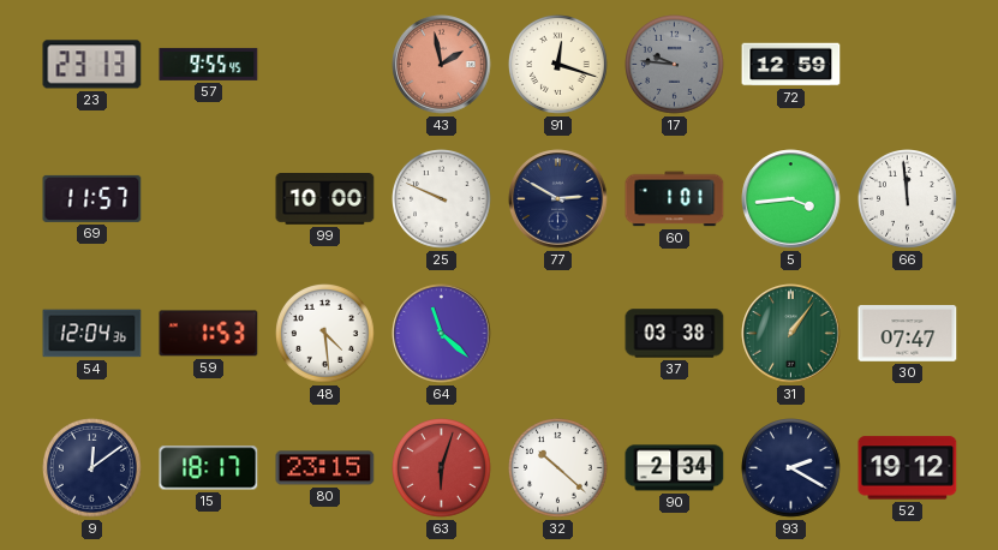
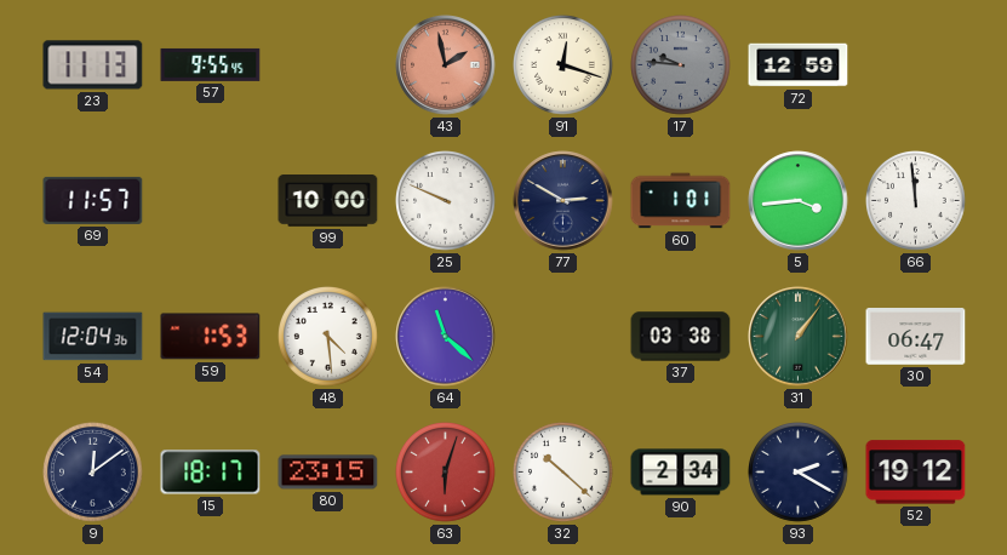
23: 23:13 -> 11:13 (93, 65)
30: 07:47 -> 06:47 (916, 337)
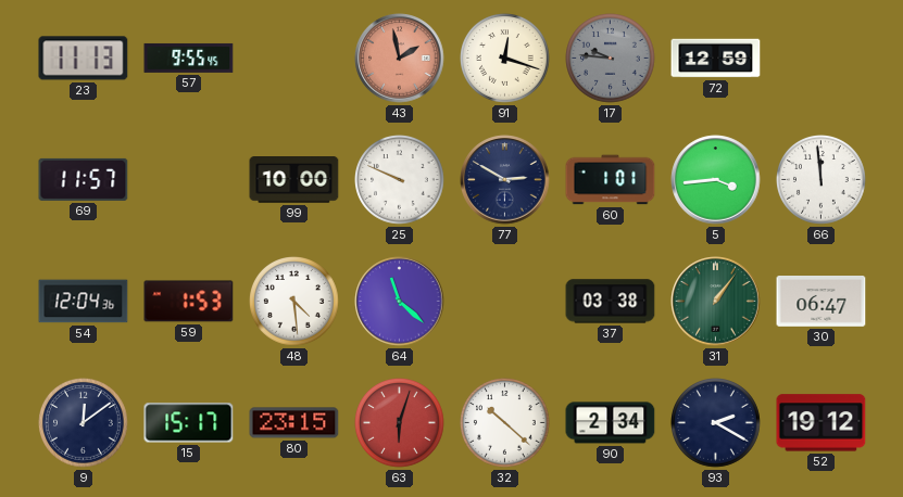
15: 18:17 -> 15:17 (189, 423)
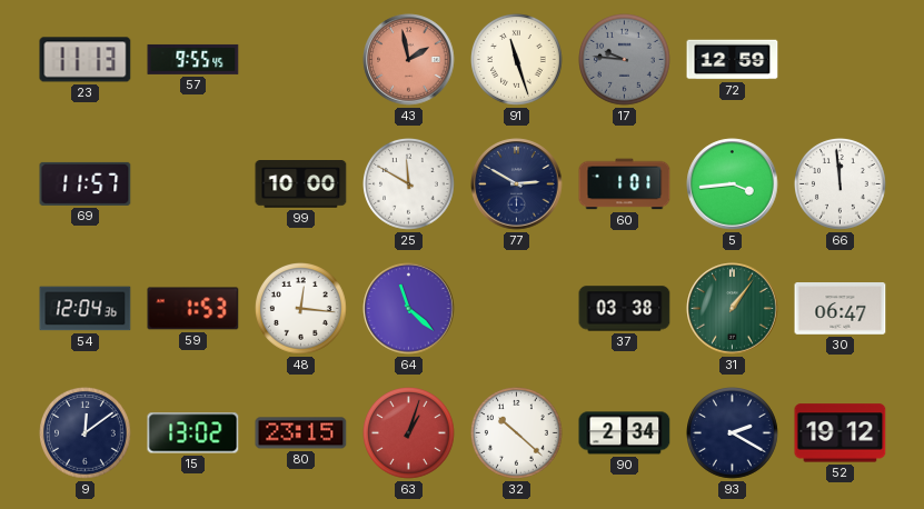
91: 12:18 -> 11:27 (517, 60)
25: 9:49 -> 11:50 (409, 184)
48: 4:29 -> 12:16 (301, 309)
15: 15:17 -> 13:02 (193, 433)
63: 6:03 -> 1:03 (409, 433)
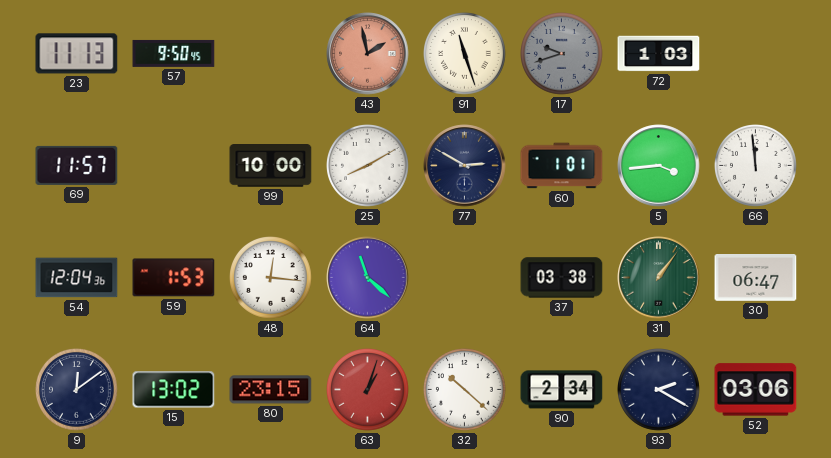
57: 9:55 -> 9:50 (174, 53)
17: 9:46 -> 9:42 (562, 54)
72: 12:59 -> 1:03 (659, 54)
25: 11:50 -> 8:10 (368, 166)
52: 19:12 -> 03:06 (756, 390)
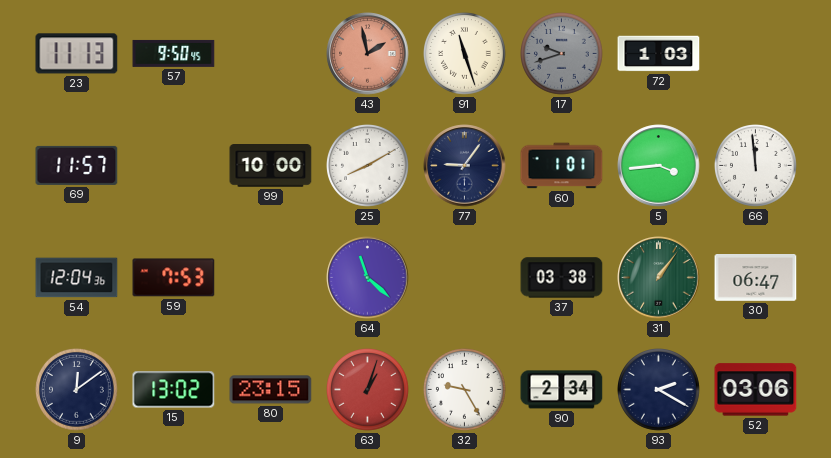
77: 2:50 -> 9:06 (465, 166)
59: 1:53 -> 7:53 (174, 278)
48: 12:16 -> none (271, 278)
32: 10:22 -> 9:25 (465, 390)
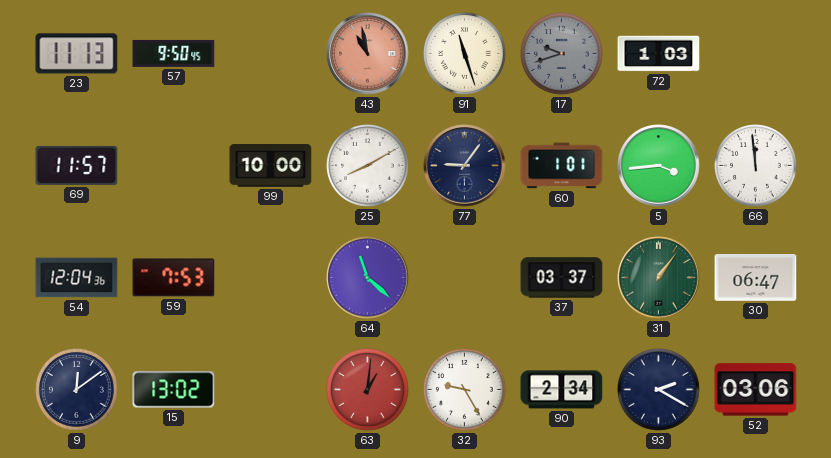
43: 1:58 -> 10:58 (368, 54)
37: 03:38 -> 03:37 (562, 278)
80: 23:15 -> none (271, 390)
63: 1:03 -> 1:01 (368, 390)
